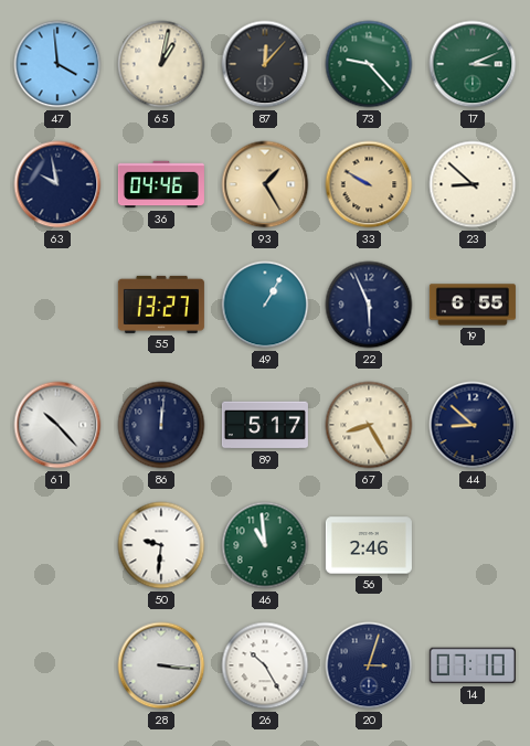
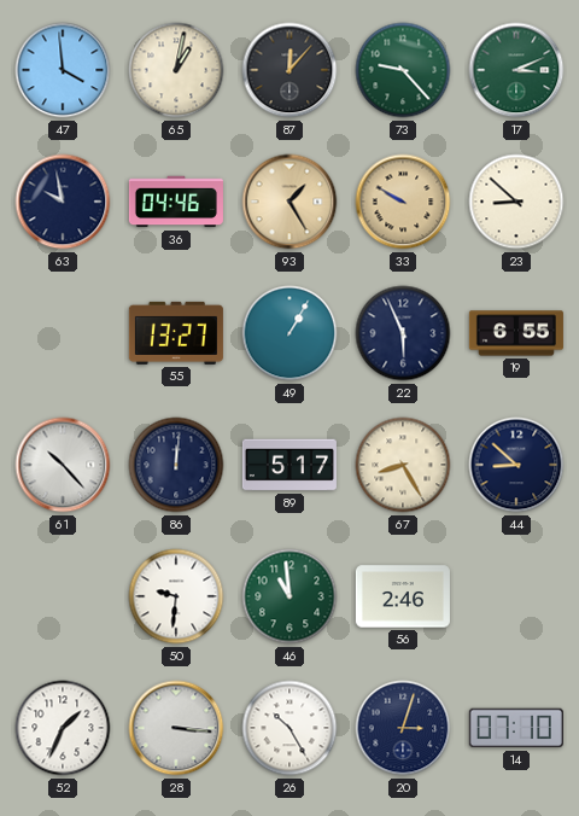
52: none -> 1:34 (63, 728)
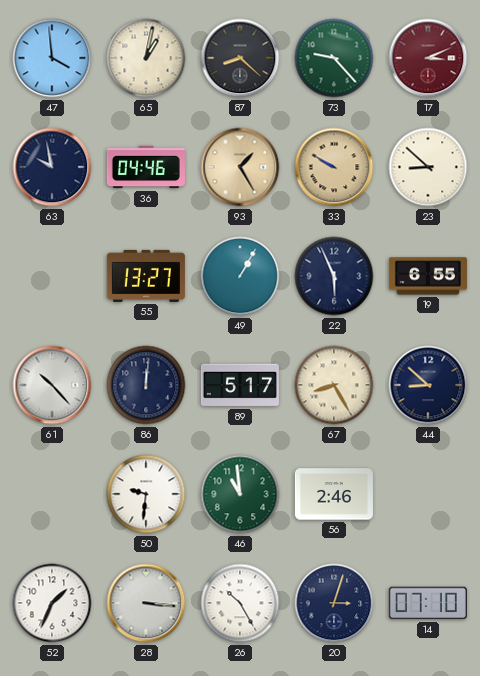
87: 12:07 -> 8:22 (240, 58)
17 dial: green -> burgundy (428, 58)
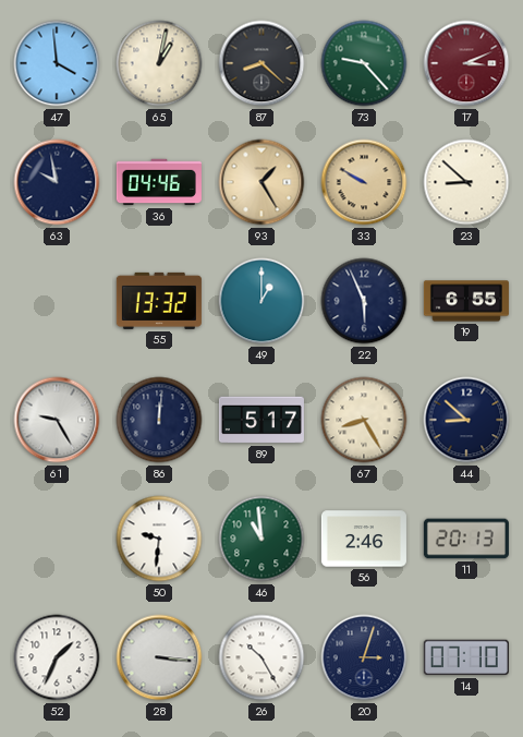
55: 13:27 -> 13:32 (159, 301)
49: 1:05 -> 1:00 (261, 301)
61: 10:23 -> 9:25 (57, 420)
11: none -> 20:13 (466, 539)
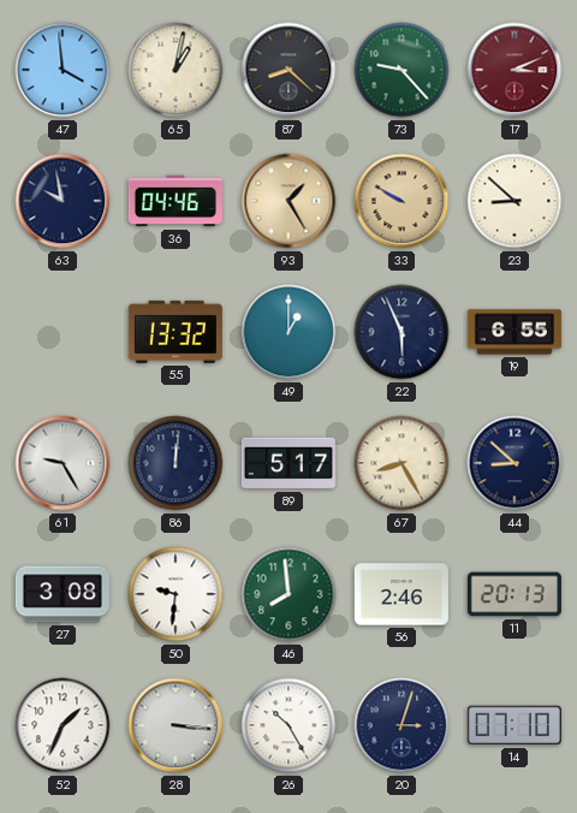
27: none -> 3:08 (63, 594)
46: 10:59 -> 7:59 (288, 594)
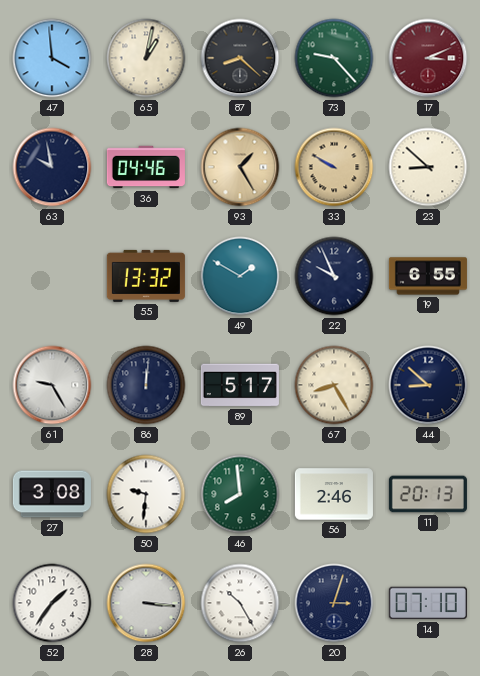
49: 1:00 -> 1:50 (240, 276)
22: 5:56 -> 9:56 (334, 276)
52: 1:34 -> 1:36 (52, 603)
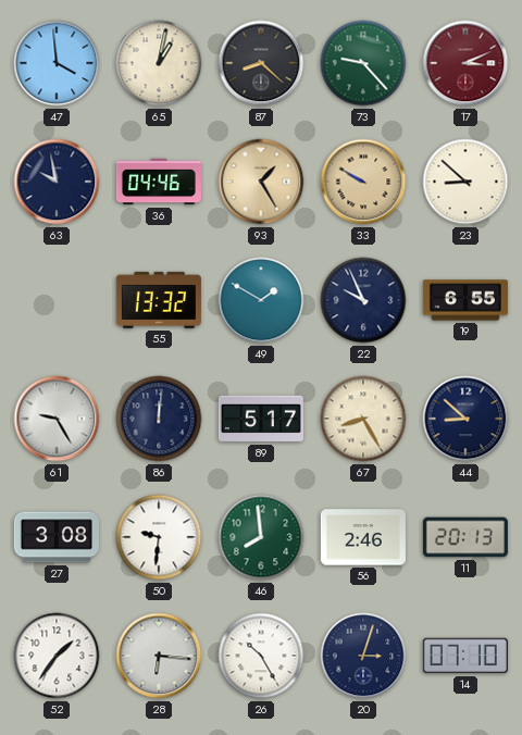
28: 3:16 -> 6:16 (159, 656)
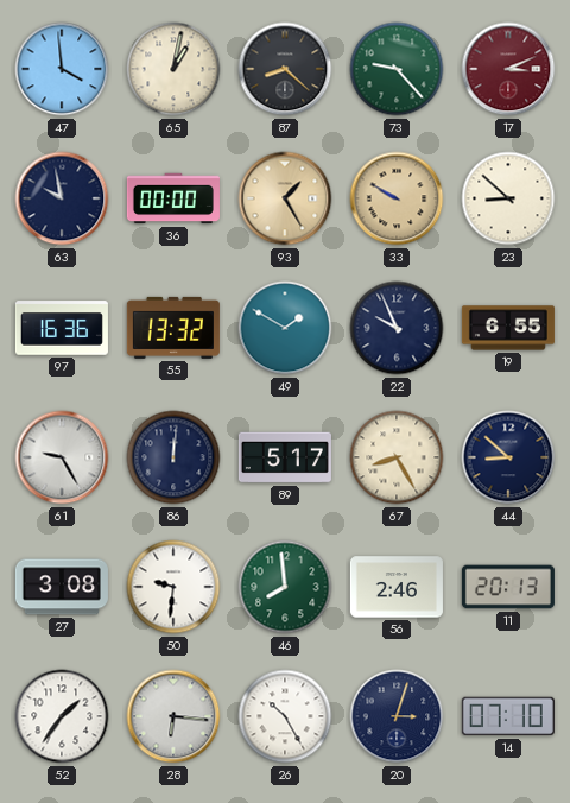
36: 04:46 -> 00:00 (173, 198)
97: none -> 16:36 (62, 328)
